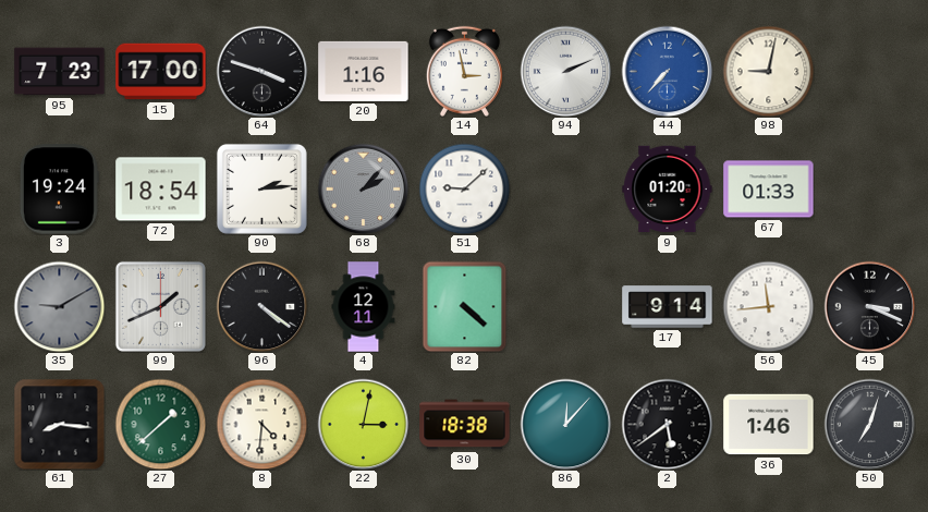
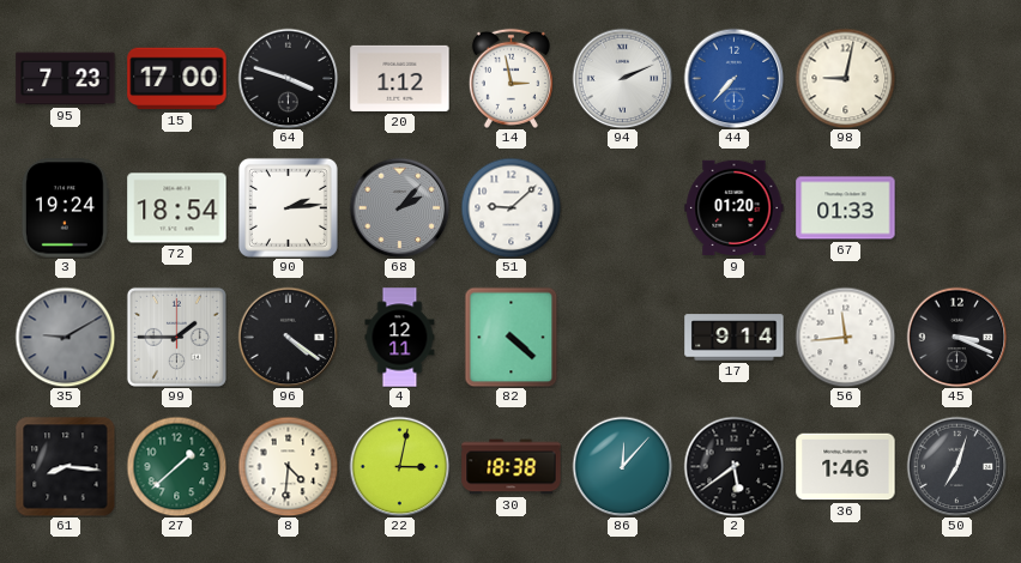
20: 1:16 -> 1:12 (400, 78)
99: 1:41 -> 1:45 (176, 337)
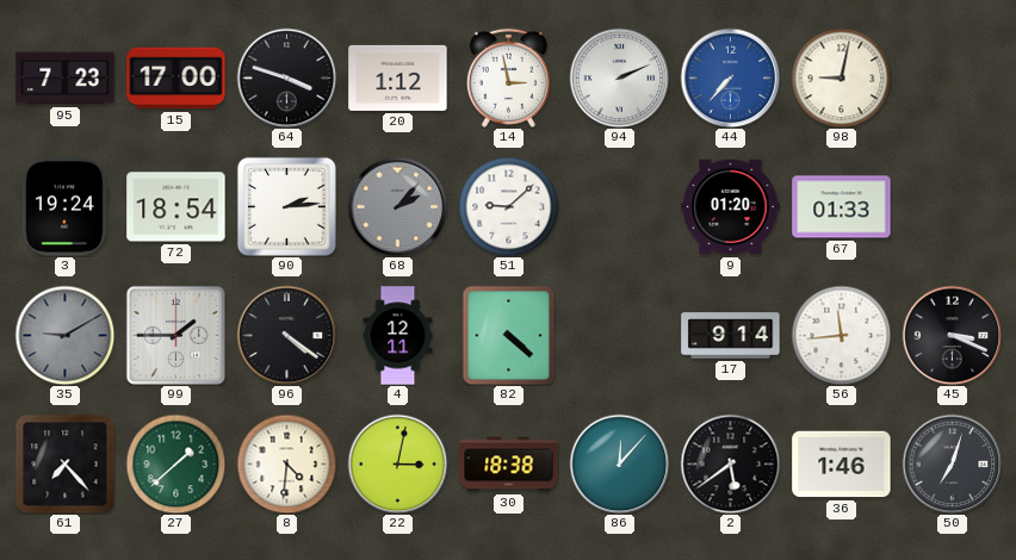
61: 8:16 -> 7:23 (64, 463)
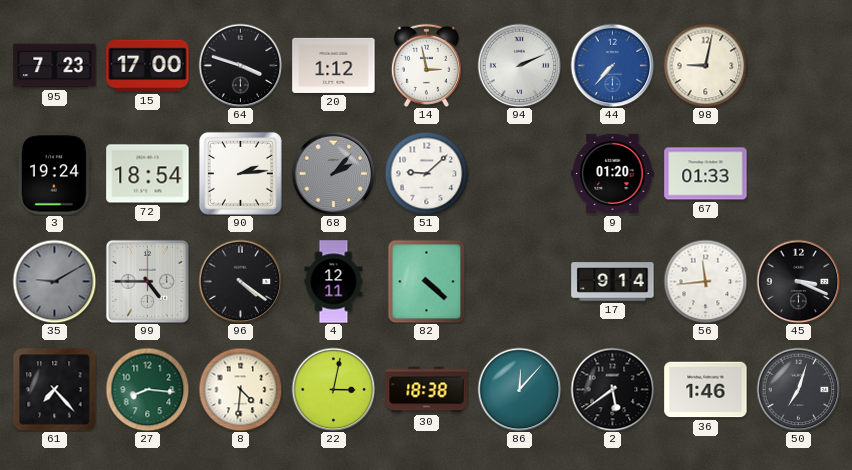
99: 1:45 -> 4:45 (147, 281)
27: 1:38 -> 8:16 (147, 389)
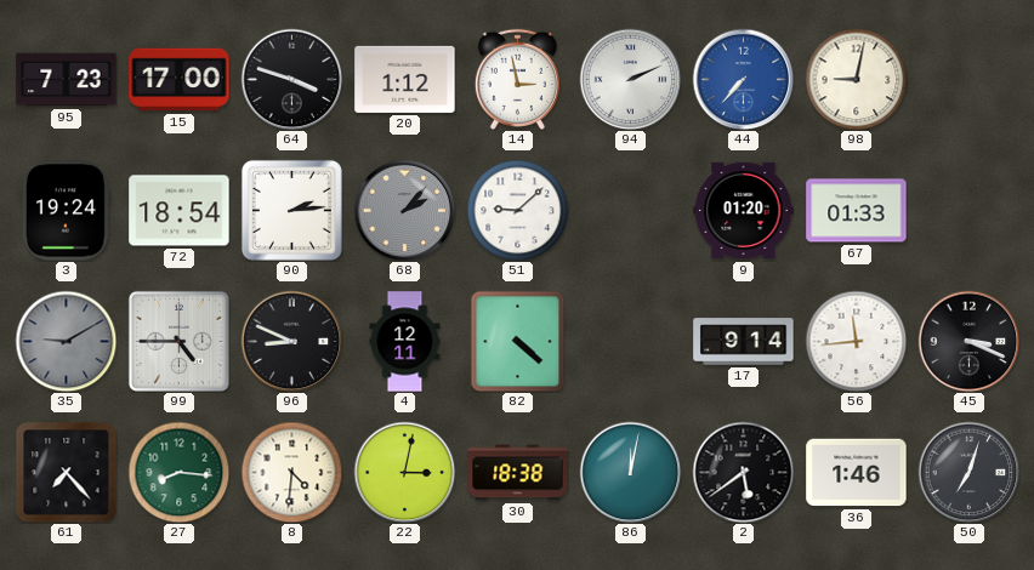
96: 4:21 -> 8:49 (291, 341)
86: 12:07 -> 12:02 (630, 472)
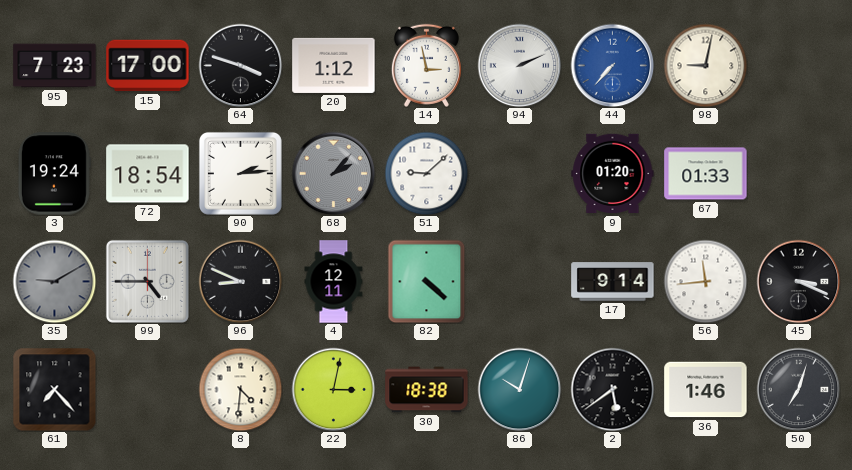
27: 8:16 -> none (178, 472)
86: 12:02 -> 10:03 (519, 389)
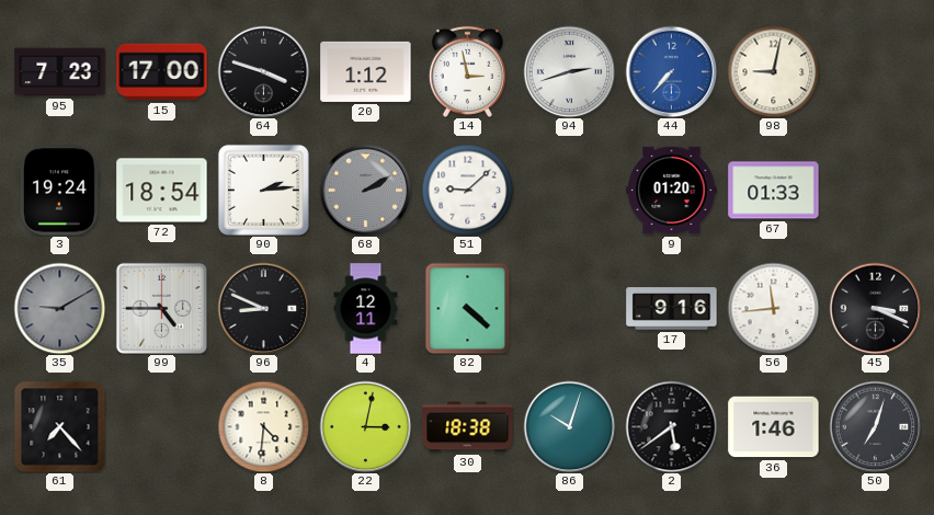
94: 2:11 -> 2:42 (569, 71)
68: 2:07 -> 2:10 (365, 190)
17: 9:14 -> 9:16 (672, 309)
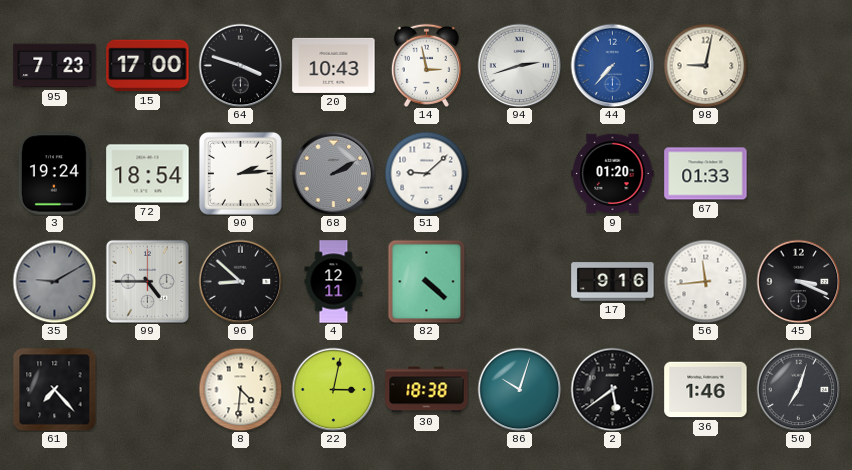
20: 1:12 -> 10:43 (334, 65)
96: 8:49 -> 8:52 (240, 281)
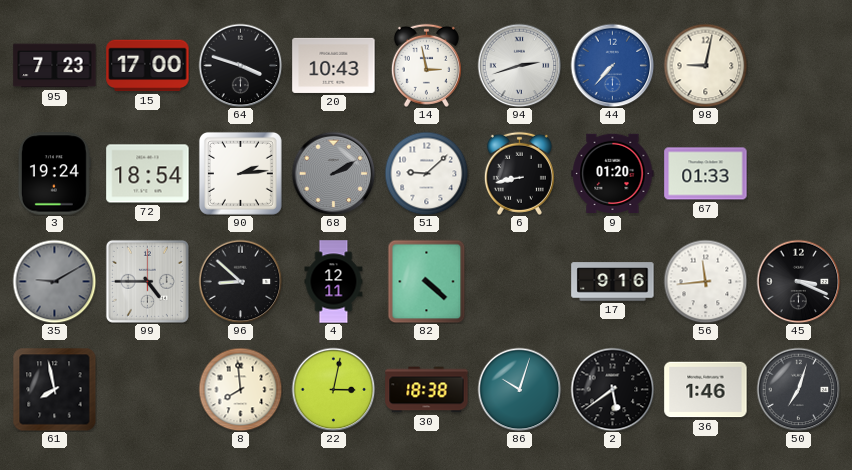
6: none -> 8:43 (519, 173)
61: 7:23 -> 7:58 (54, 389)
8: 4:31 -> 7:59 (240, 389)
